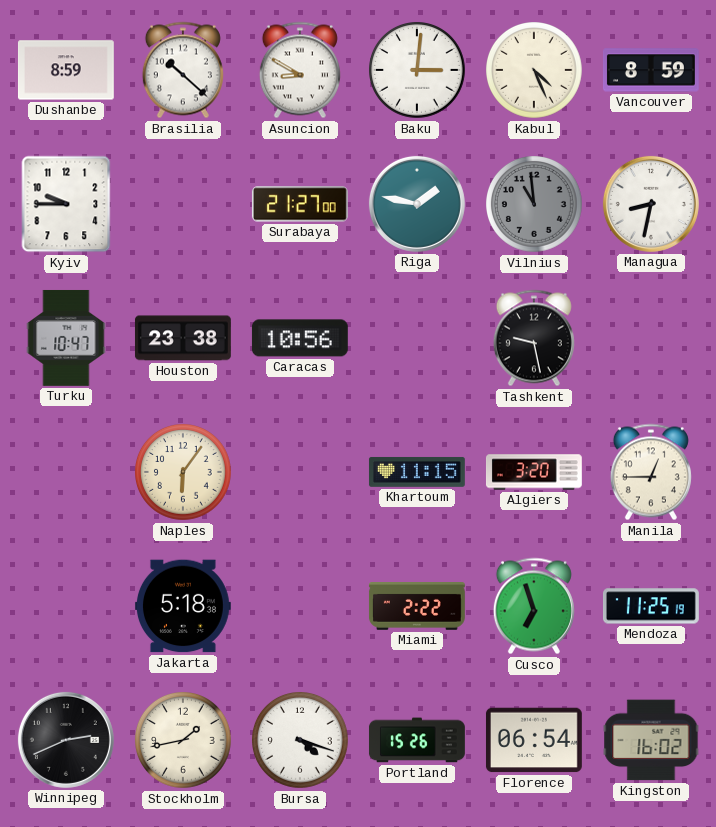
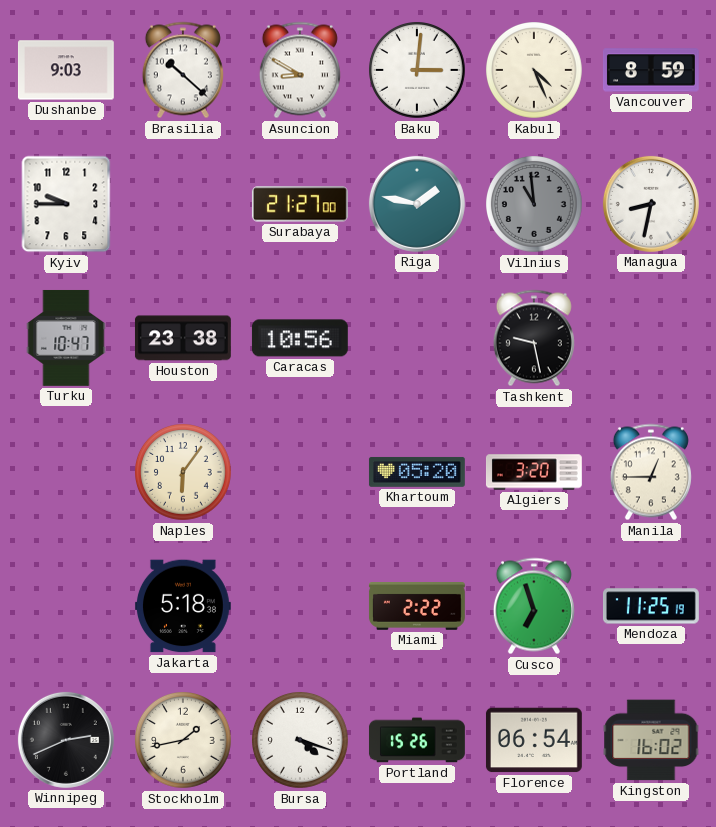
Dushanbe: 8:59 -> 9:03 (66, 70)
Khartoum: 11:15 -> 05:20 (417, 472)
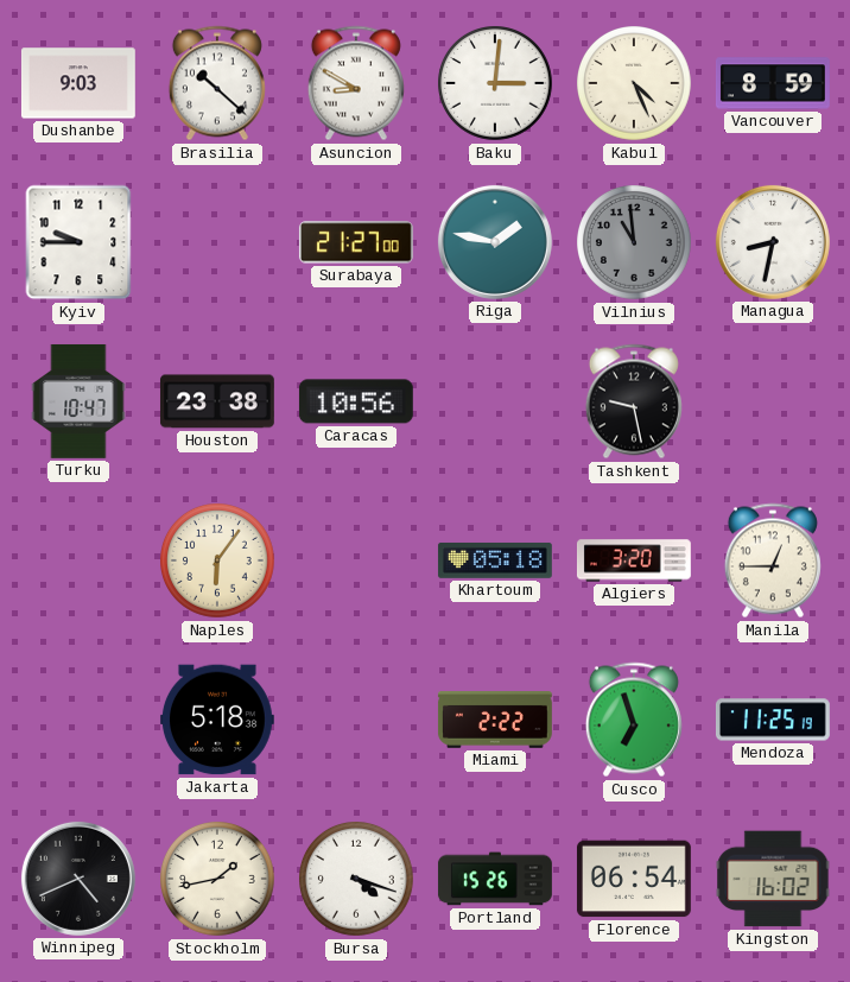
Khartoum: 05:20 -> 05:18 (495, 560)
Winnipeg: 2:41 -> 4:41 (78, 879)
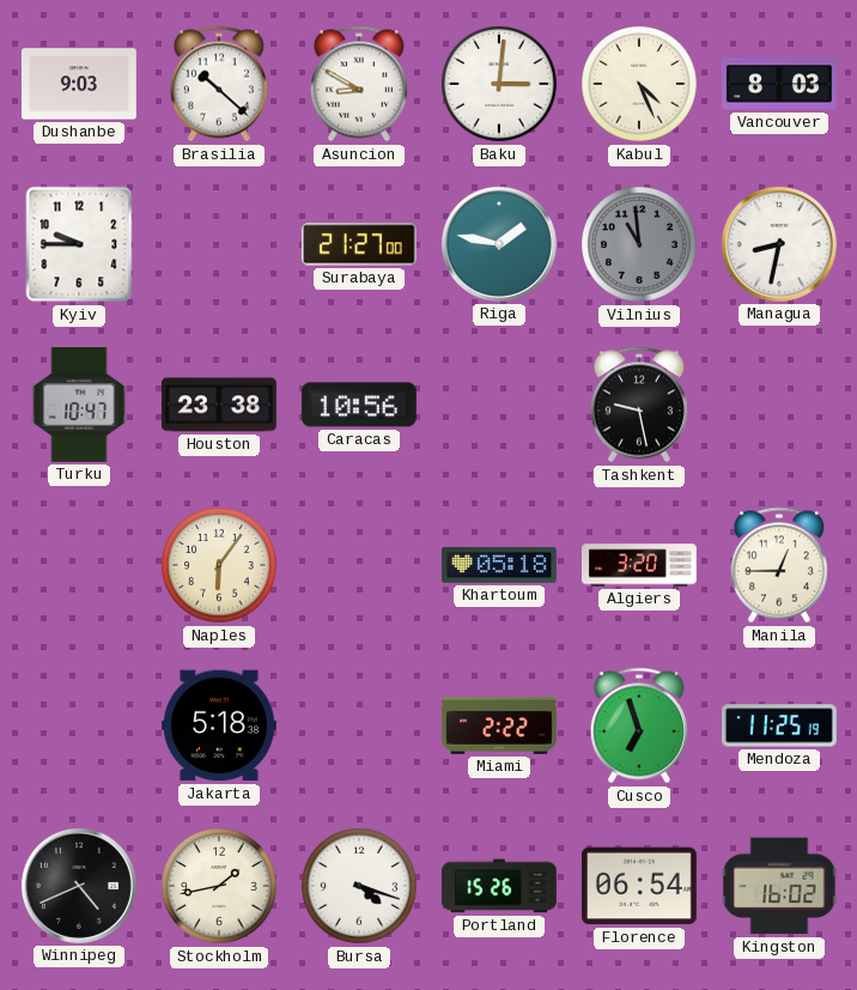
Vancouver: 8:59 -> 8:03 (779, 84)
